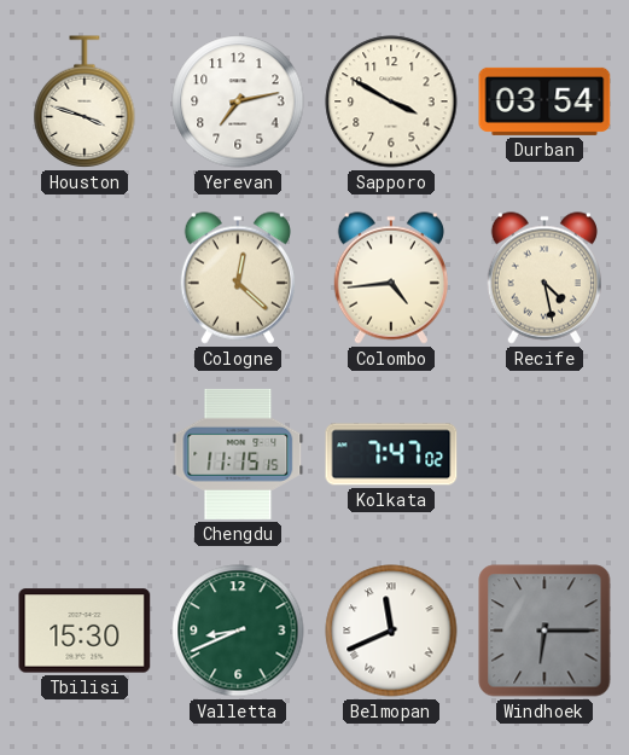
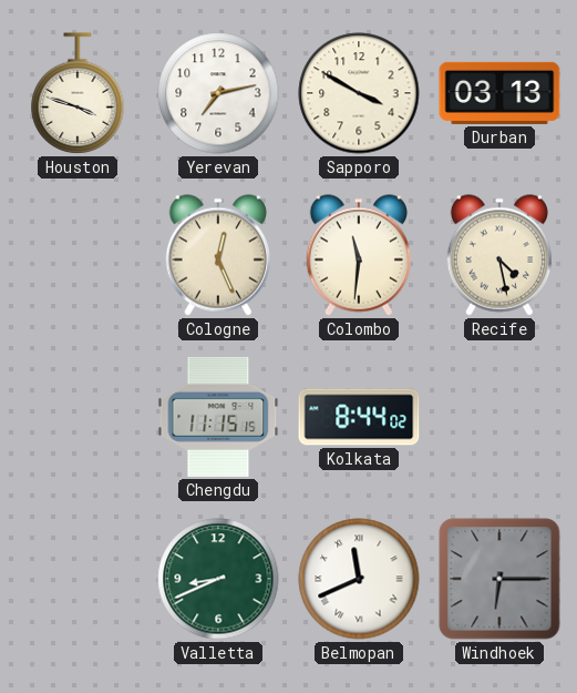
Durban: 03:54 -> 03:13 (499, 93)
Cologne: 12:22 -> 12:26 (218, 255)
Colombo: 4:44 -> 11:31 (359, 255)
Kolkata: 7:47 -> 8:44 (359, 417)
Tbilisi: 15:30 -> none (85, 631)
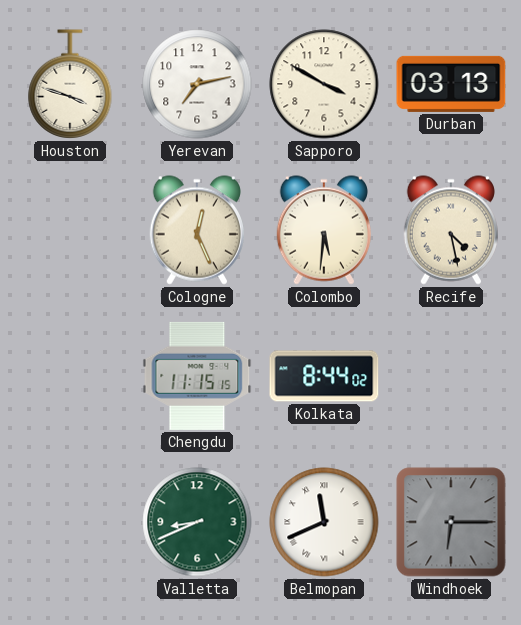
Colombo: 11:31 -> 5:31 (324, 230)
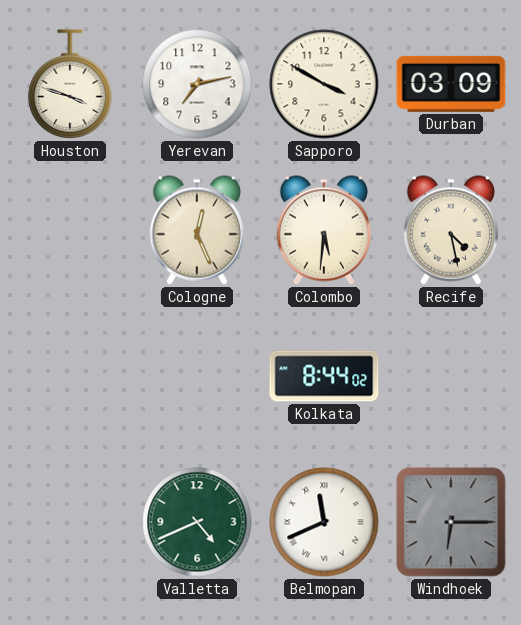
Durban: 03:13 -> 03:09 (451, 84)
Chengdu: 11:15 -> none (197, 376)
Valletta: 8:41 -> 4:41 (197, 522)
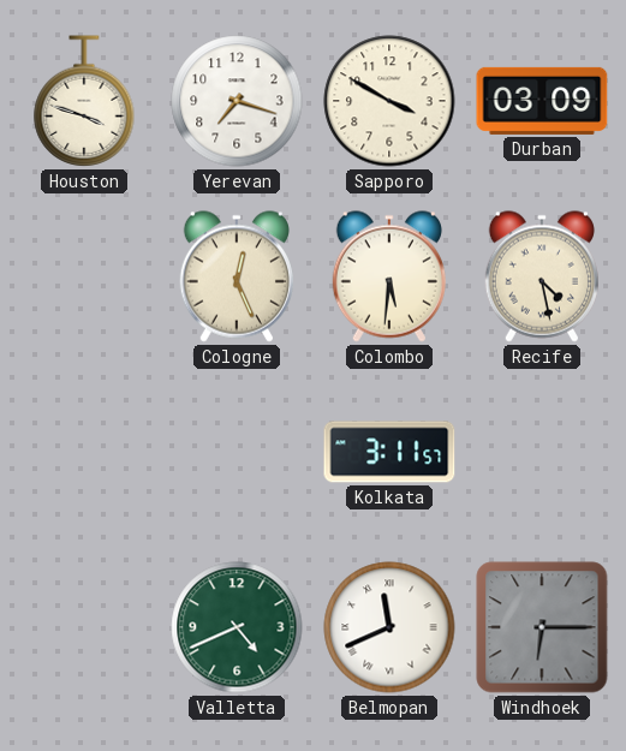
Yerevan: 7:13 -> 7:18 (237, 101)
Kolkata: 8:44 -> 3:11 (389, 452)
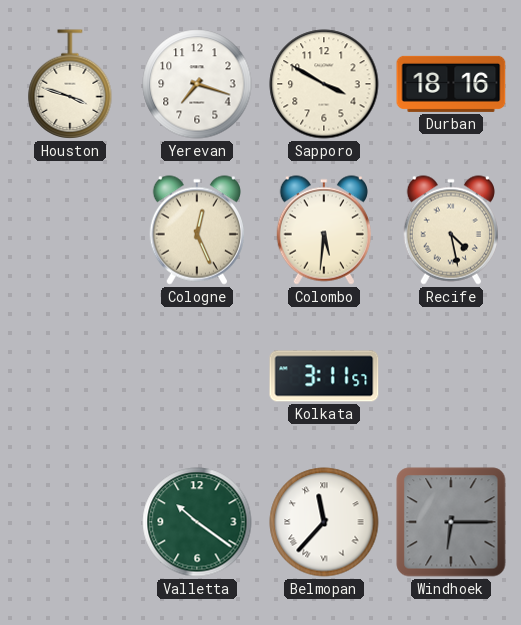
Durban: 03:09 -> 18:16 (451, 84)
Valletta: 4:41 -> 10:21 (197, 522)
Belmopan: 11:41 -> 11:37 (324, 522)
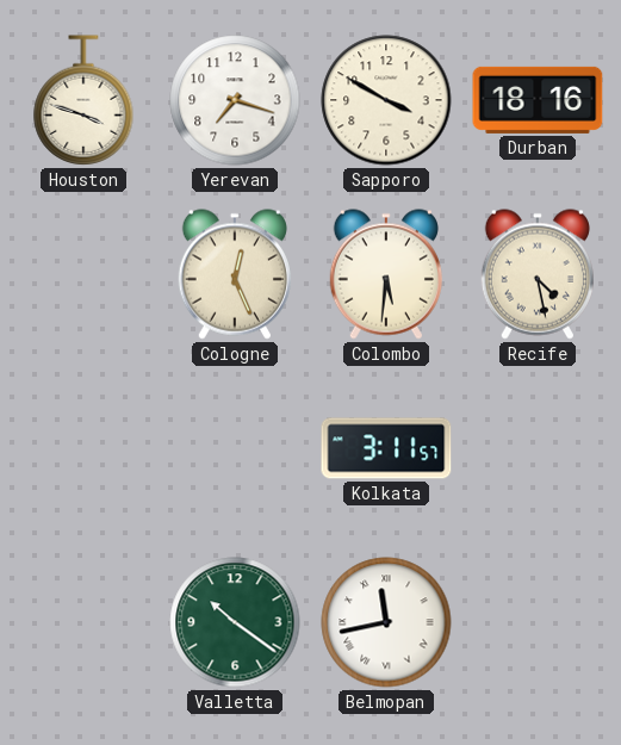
Belmopan: 11:37 -> 11:43 (386, 622)
Windhoek: 6:15 -> none (451, 522)
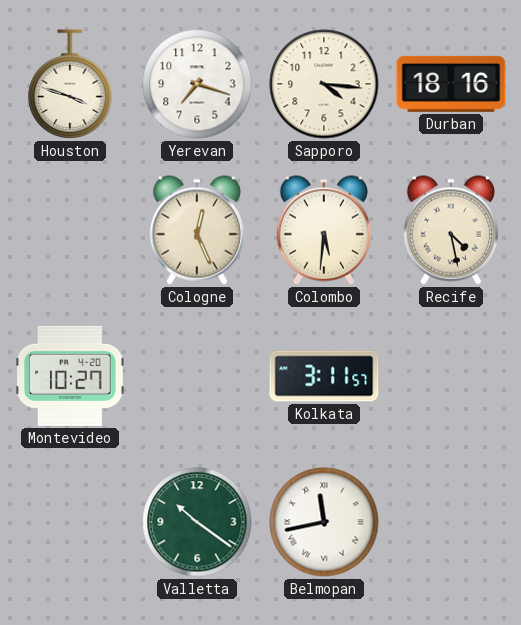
Sapporo: 3:50 -> 4:16 (324, 84)
Montevideo: none -> 10:27 (70, 376)
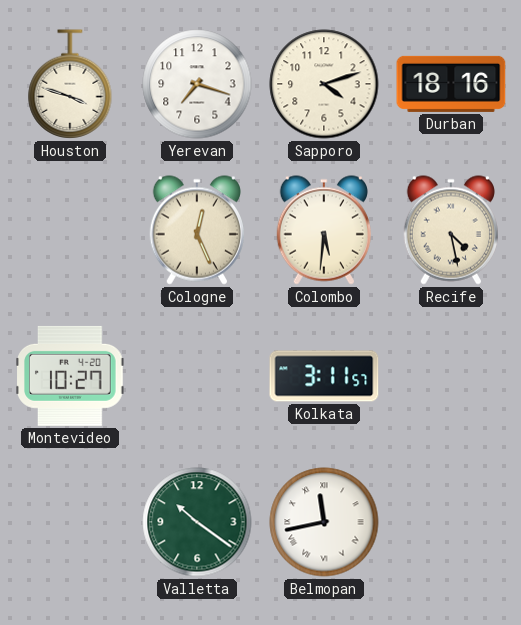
Sapporo: 4:16 -> 4:12 (324, 84)
